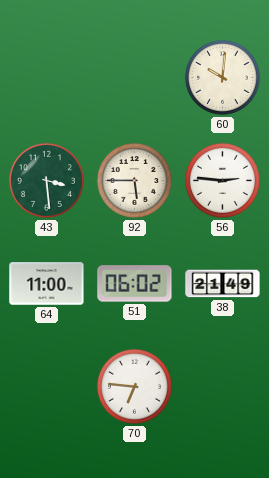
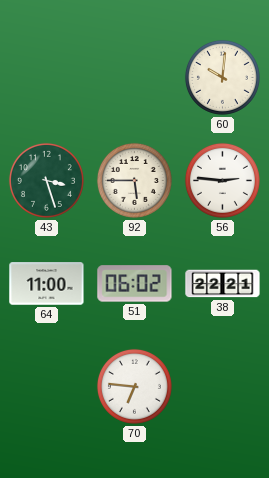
43: 3:29 -> 3:27 (46, 180)
38: 21:49 -> 22:21 (223, 284)
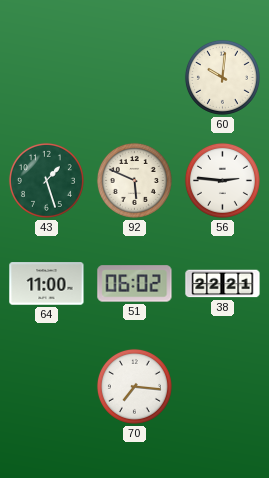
43: 3:27 -> 1:27 (46, 180)
92: 5:45 -> 5:49 (134, 180)
70: 6:46 -> 7:16 (134, 386)
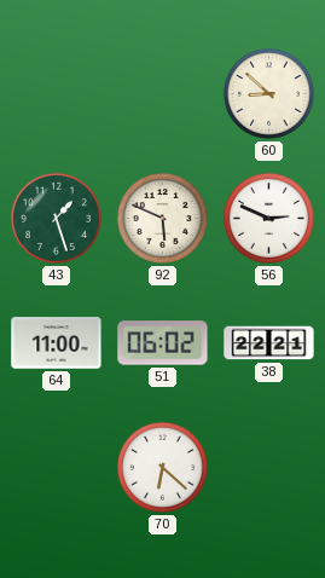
60: 10:01 -> 8:52 (268, 93)
56: 2:46 -> 2:49 (268, 218)
70: 7:16 -> 6:22 (162, 467)
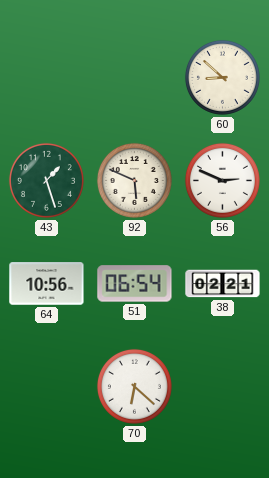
64: 11:00 -> 10:56 (47, 284)
51: 06:02 -> 06:54 (135, 284)
38: 22:21 -> 02:21 (223, 284)
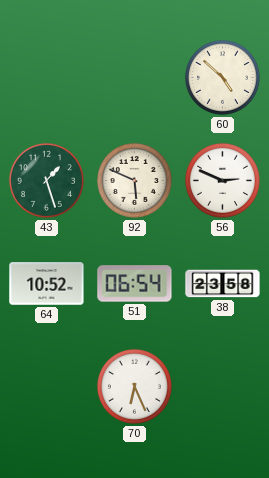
60: 8:52 -> 4:52 (222, 77)
64: 10:56 -> 10:52 (47, 284)
38: 02:21 -> 23:58 (223, 284)
70: 6:22 -> 6:26 (134, 386)
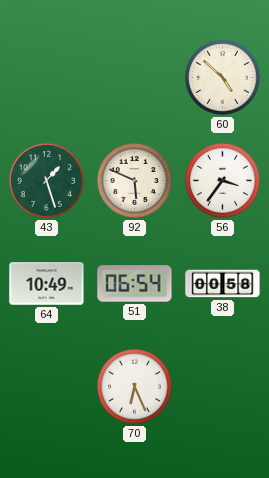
56: 2:49 -> 3:36 (222, 180)
64: 10:52 -> 10:49 (47, 284)
38: 23:58 -> 00:58 (223, 284)
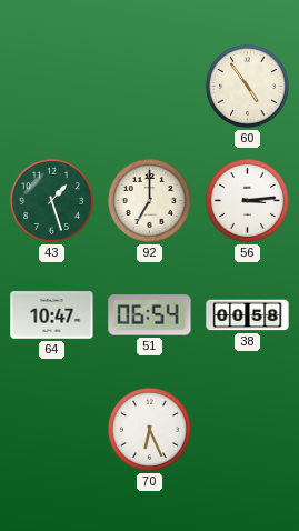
60: 4:52 -> 4:54 (247, 86)
92: 5:49 -> 7:00 (149, 200)
56: 3:36 -> 3:14 (247, 200)
64: 10:49 -> 10:47 (52, 315)
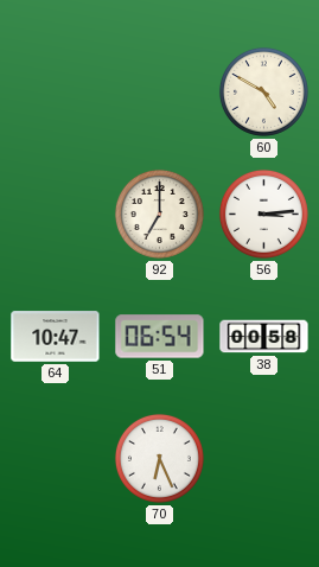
60: 4:54 -> 4:50 (263, 91)
43: 1:27 -> none (51, 200)
